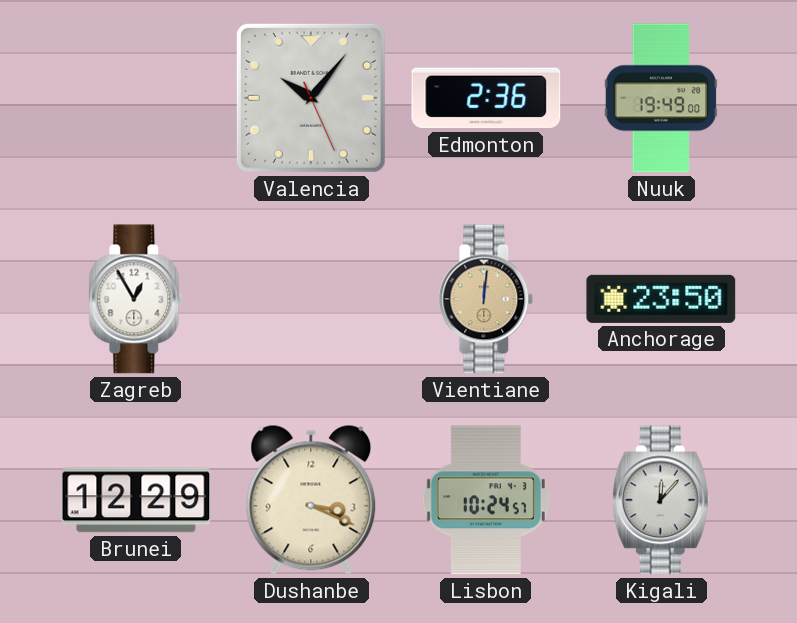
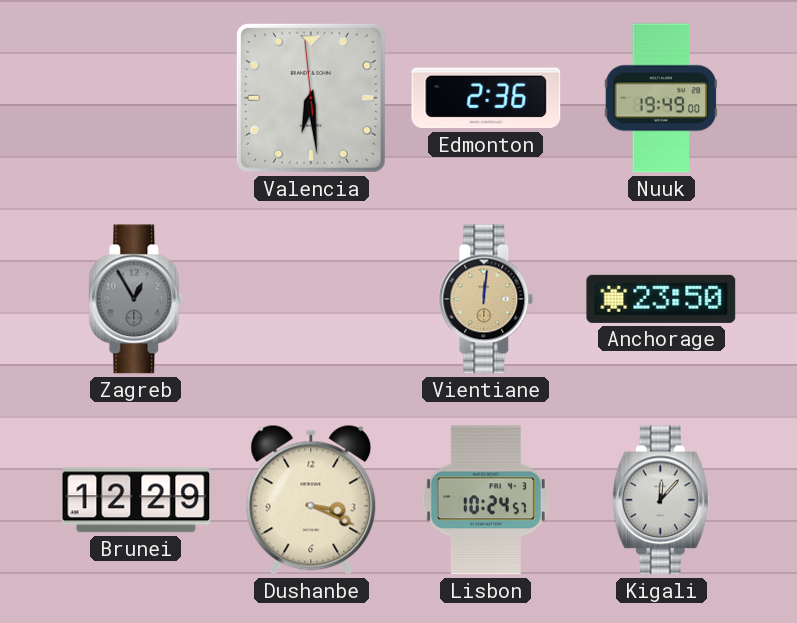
Valencia: 10:06 -> 6:28 (311, 98)
Zagreb dial: white -> grey (136, 299)
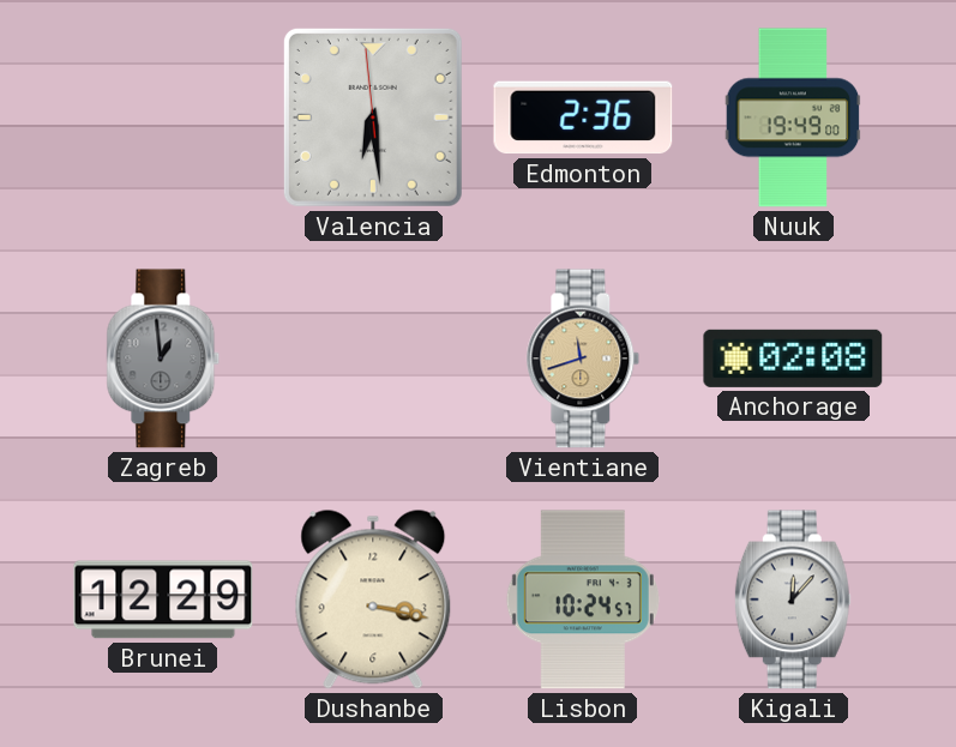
Zagreb: 12:55 -> 12:59 (163, 359)
Vientiane: 12:01 -> 11:42 (583, 359)
Anchorage: 23:50 -> 02:08 (793, 359)
Dushanbe: 3:19 -> 3:17 (373, 600)
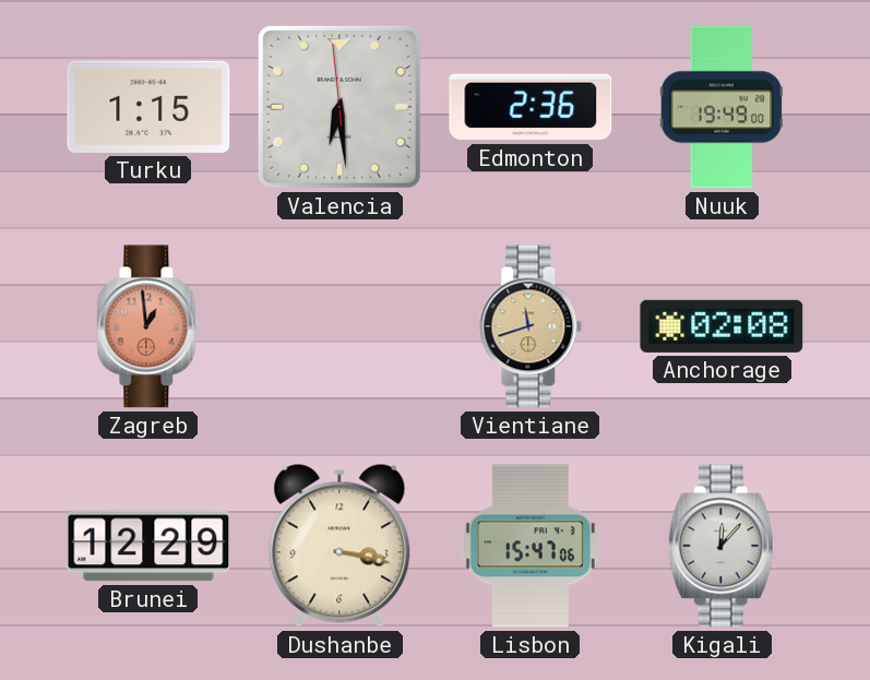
Turku: none -> 1:15 (148, 107)
Zagreb dial: grey -> salmon (148, 326)
Lisbon: 10:24 -> 15:47 (531, 546)
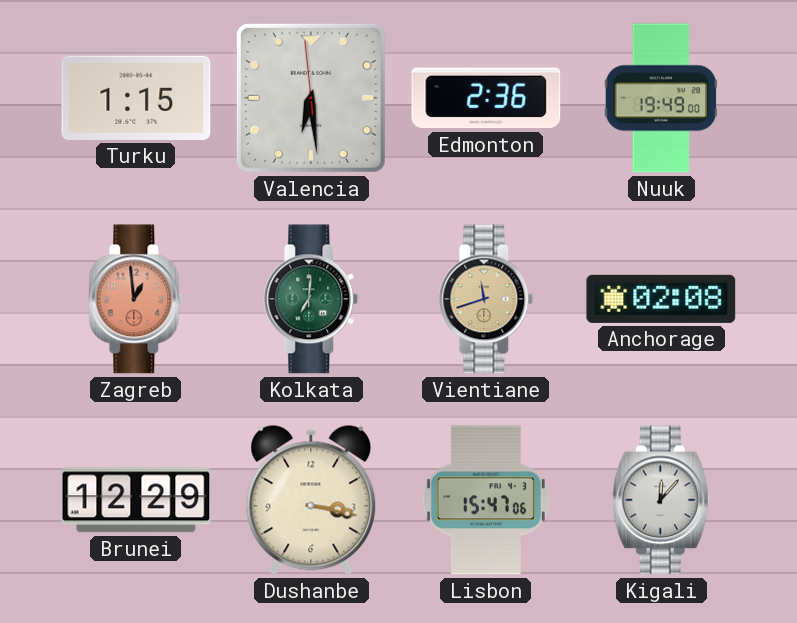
Kolkata: none -> 7:01 (311, 299)
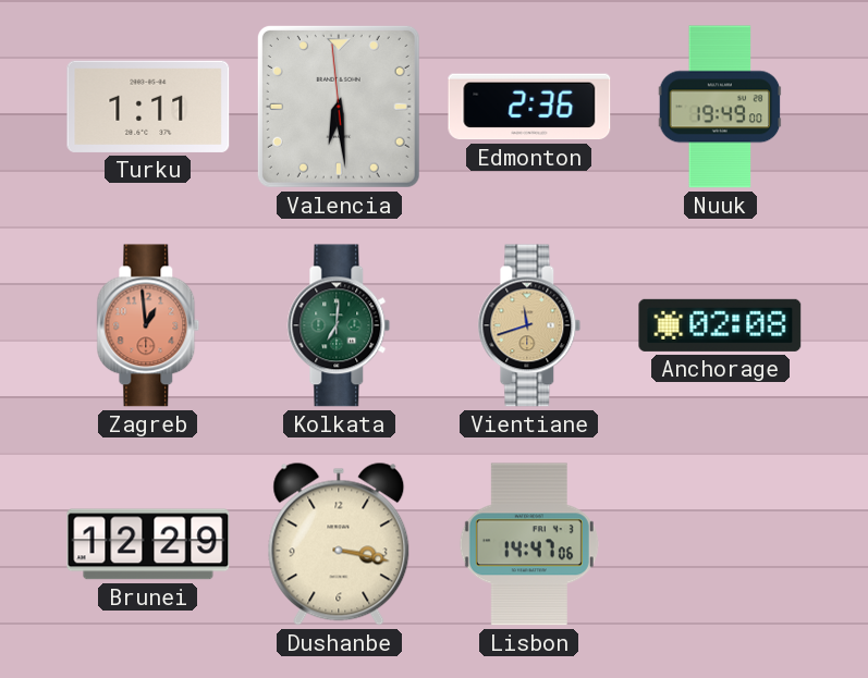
Turku: 1:15 -> 1:11 (148, 107)
Lisbon: 15:47 -> 14:47 (529, 544)
Kigali: 12:07 -> none (661, 500)
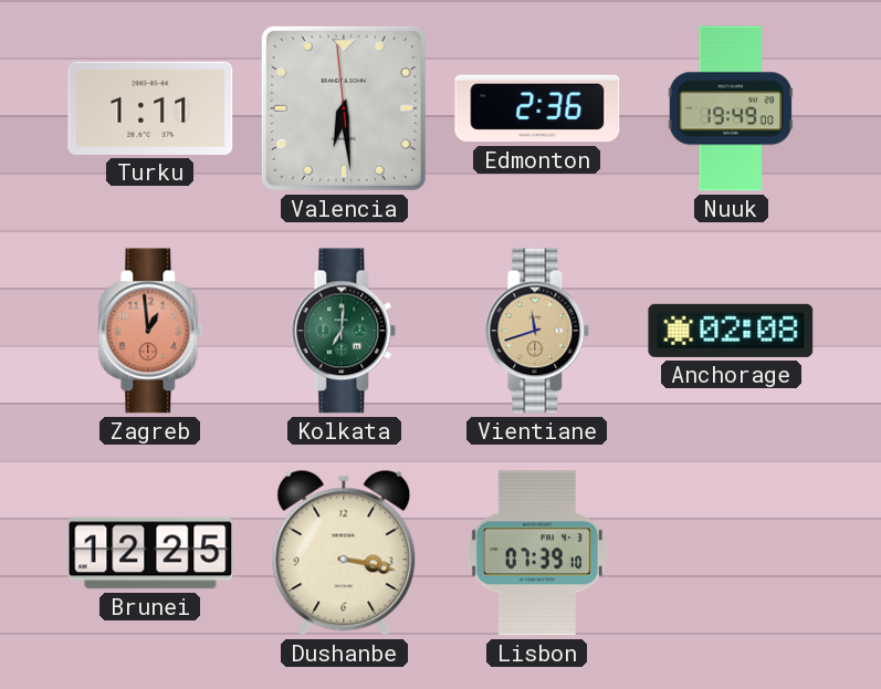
Brunei: 12:29 -> 12:25 (150, 553)
Lisbon: 14:47 -> 07:39 (537, 553)
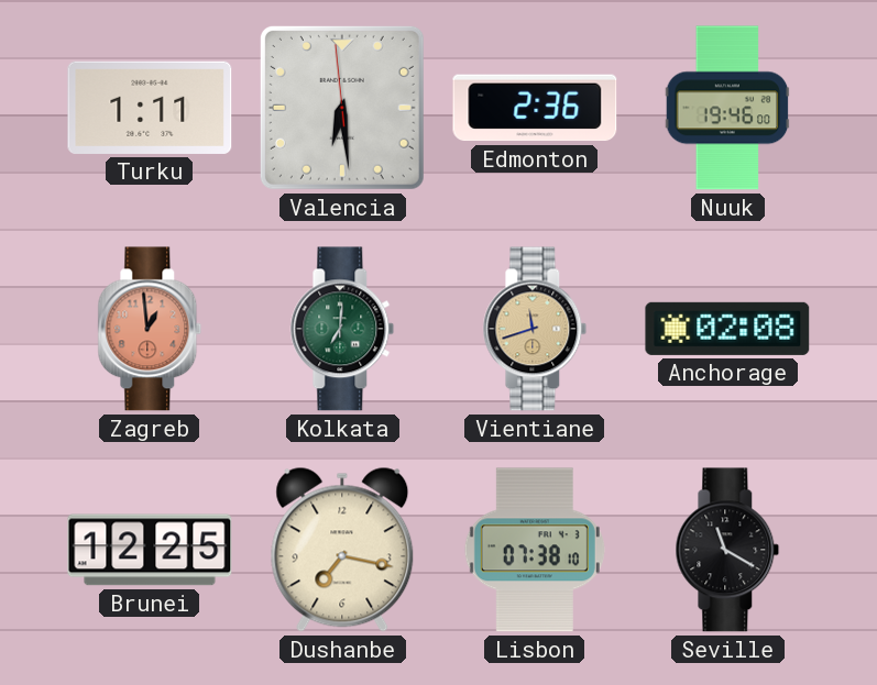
Nuuk: 19:49 -> 19:46 (727, 108)
Dushanbe: 3:17 -> 7:17 (342, 550)
Lisbon: 07:39 -> 07:38 (535, 550)
Seville: none -> 11:20 (727, 550)
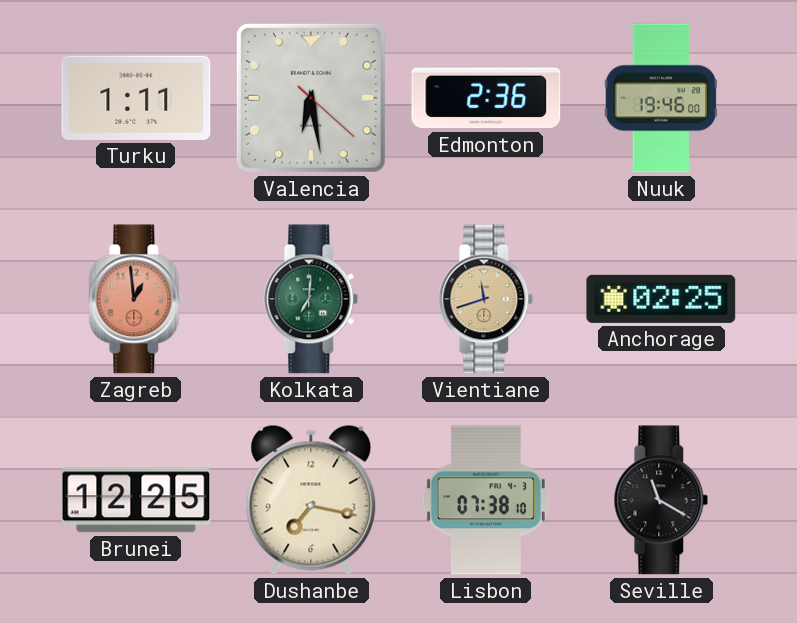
Valencia: 6:28:59 -> 6:28:22 (311, 98)
Anchorage: 02:08 -> 02:25 (661, 299)
